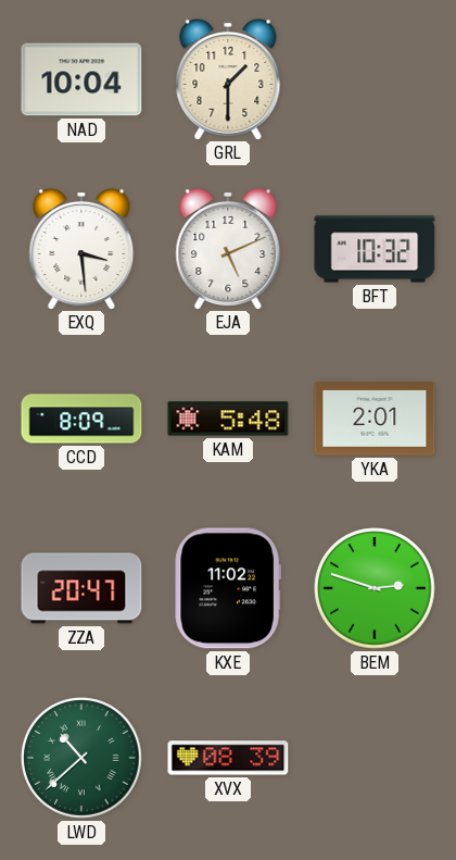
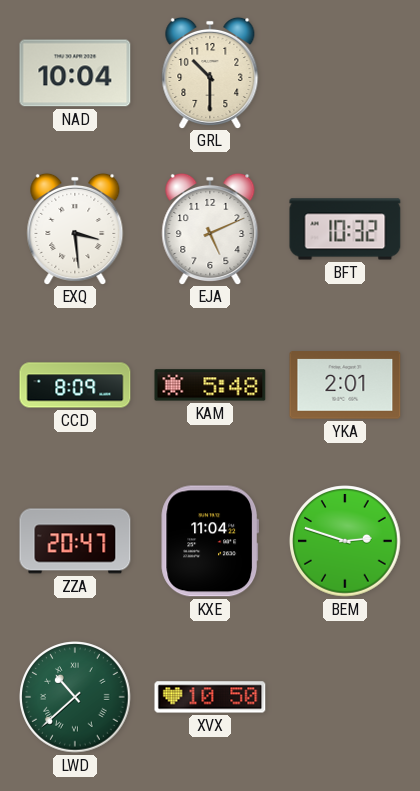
GRL: 1:30 -> 10:30 (210, 72)
KXE: 11:02 -> 11:04 (210, 541)
XVX: 08:39 -> 10:50 (210, 697)
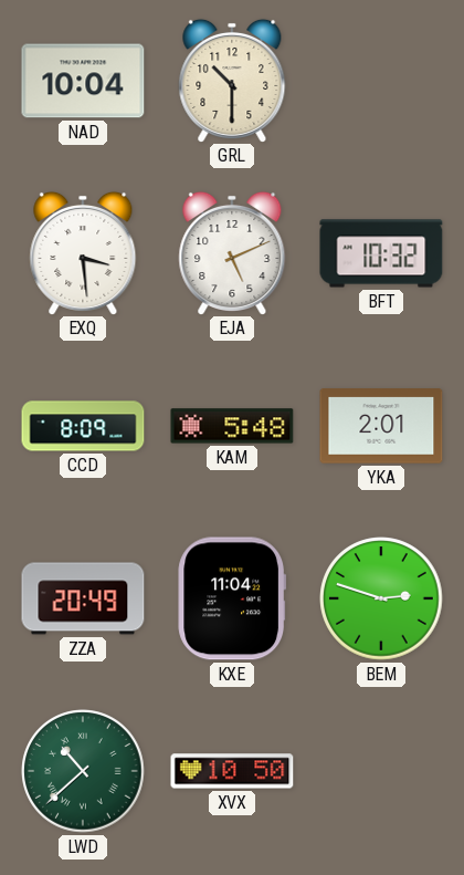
ZZA: 20:47 -> 20:49 (83, 598)
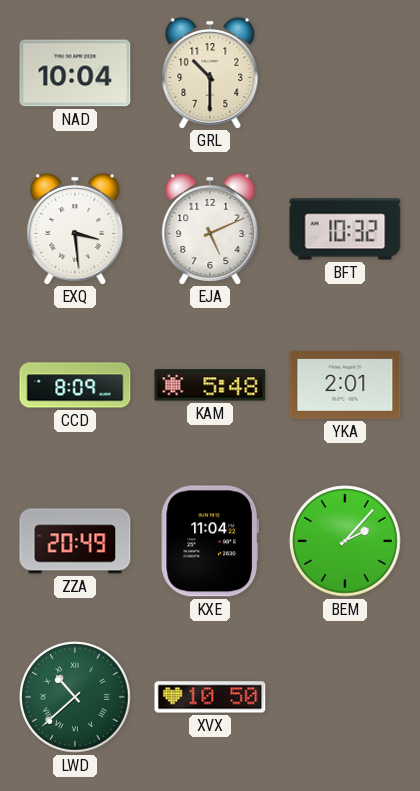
BEM: 2:48 -> 2:07 (345, 541)
